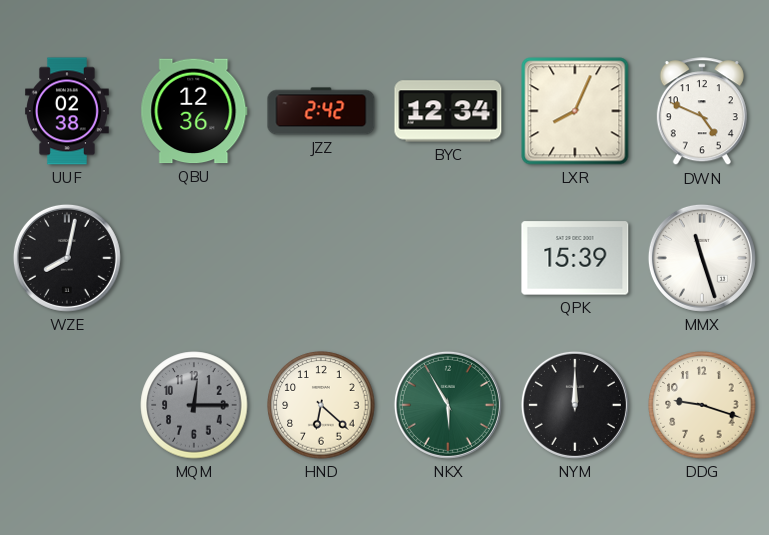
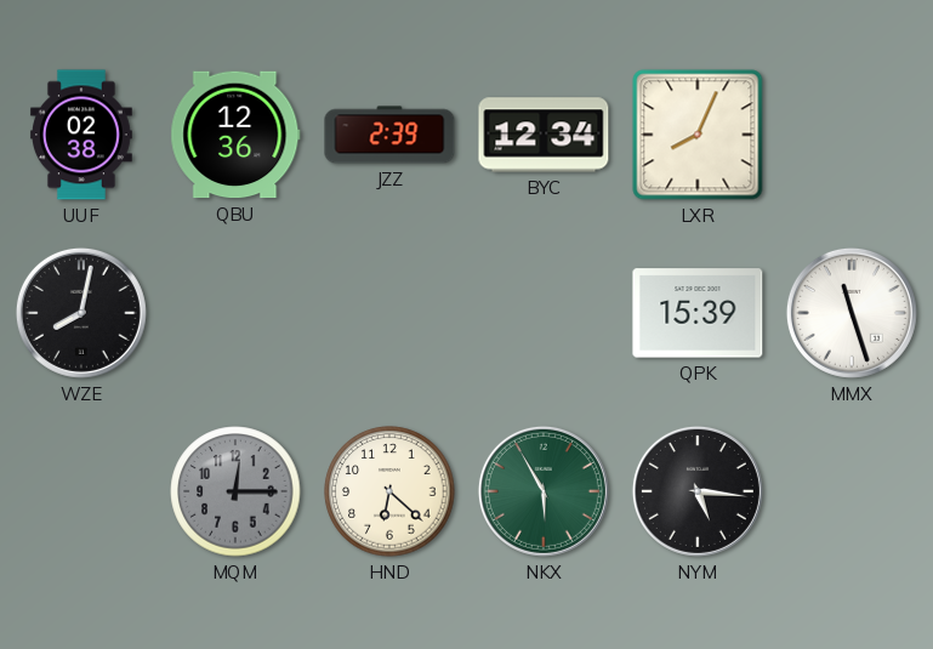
JZZ: 2:42 -> 2:39 (389, 135)
DWN: 4:49 -> none (702, 112)
NYM: 12:00 -> 5:16 (698, 491)
DDG: 9:18 -> none (702, 405)
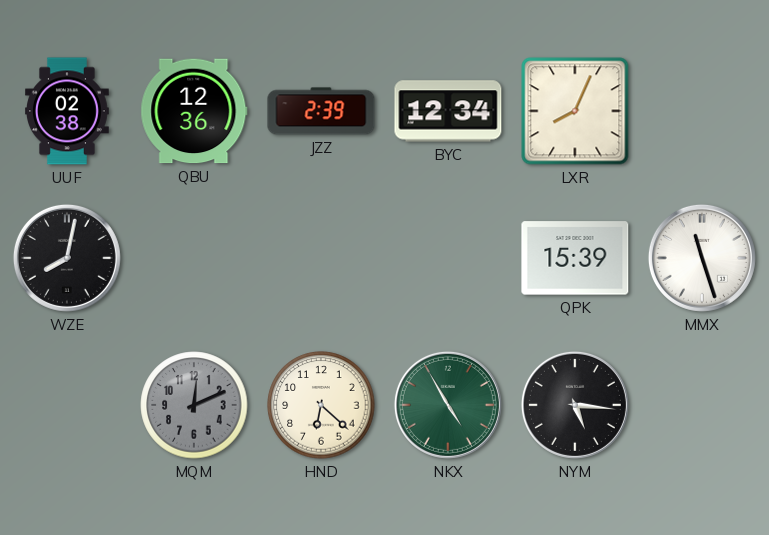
MQM: 12:15 -> 12:11 (194, 405)
NKX: 5:55 -> 4:55 (448, 405)
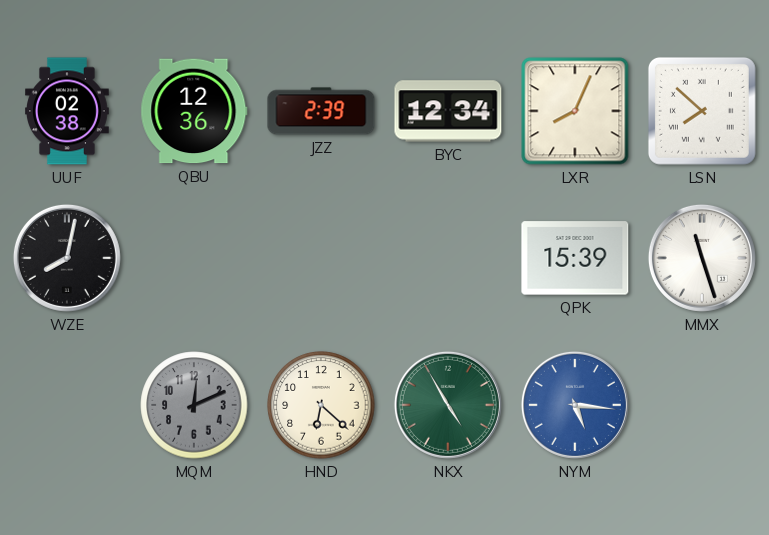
LSN: none -> 7:52 (702, 111)
NYM dial: black -> blue (575, 405)
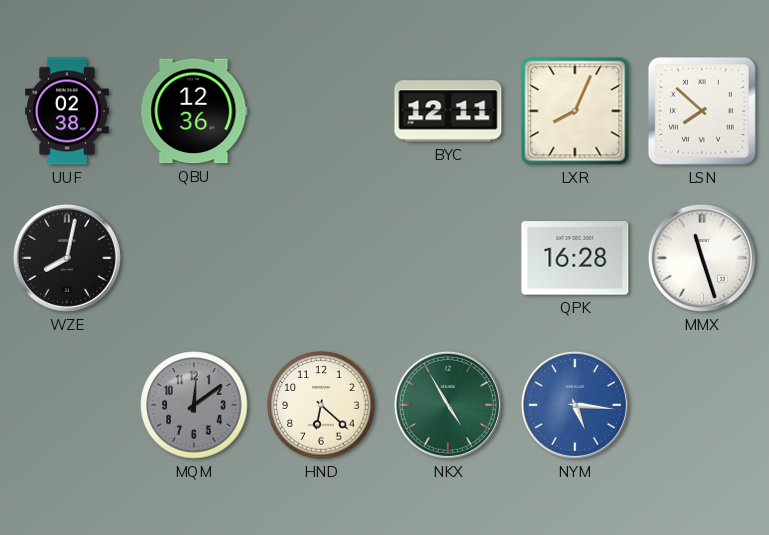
JZZ: 2:39 -> none (321, 111)
BYC: 12:34 -> 12:11 (448, 111)
QPK: 15:39 -> 16:28 (575, 258)
MQM: 12:11 -> 12:09 (194, 405)
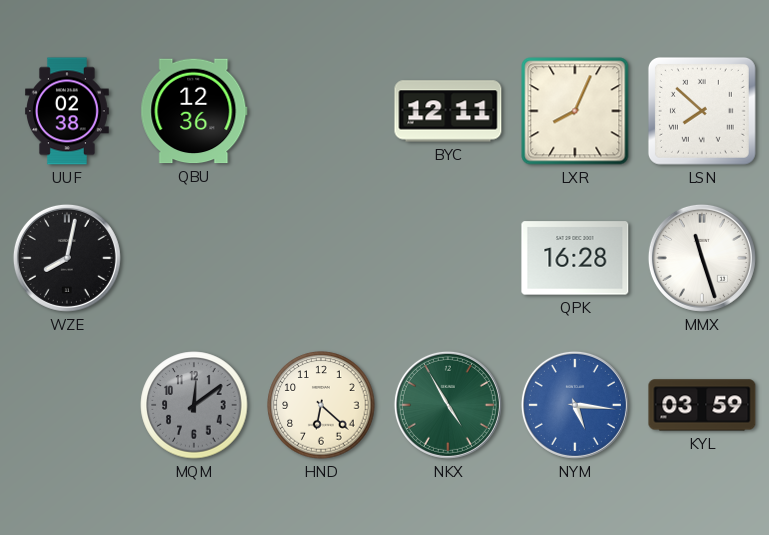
KYL: none -> 03:59 (702, 405)
